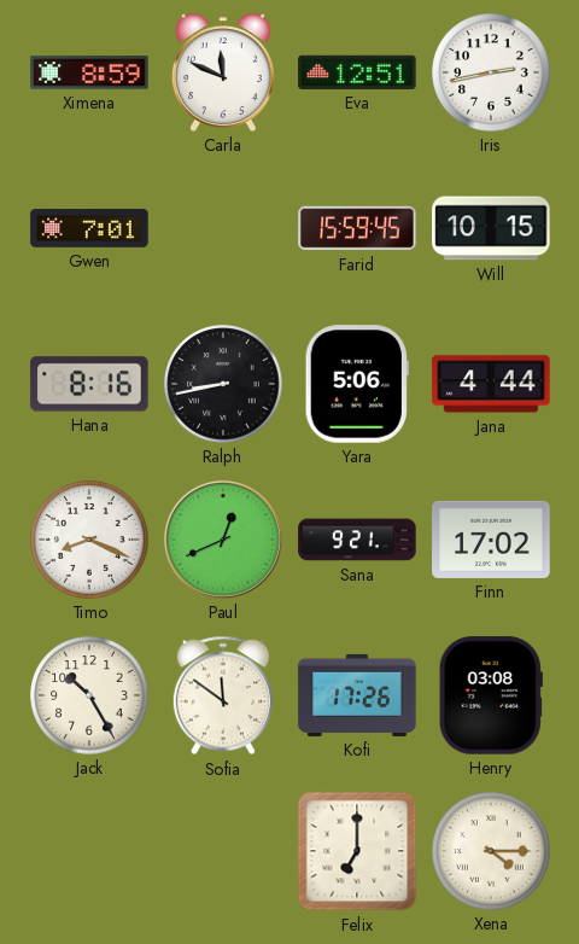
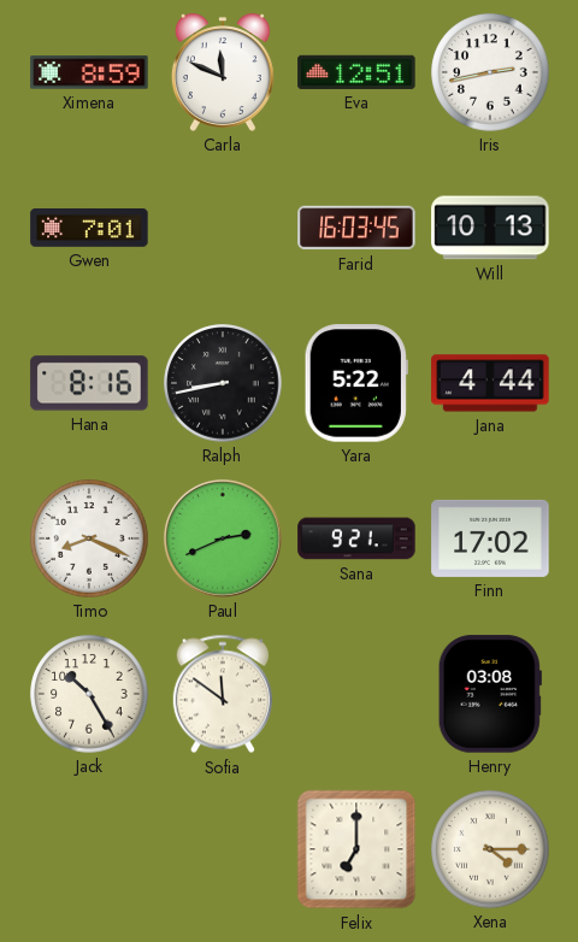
Farid: 15:59 -> 16:03 (356, 228)
Will: 10:15 -> 10:13 (490, 228)
Yara: 5:06 -> 5:22 (356, 383)
Paul: 12:41 -> 2:41 (223, 538)
Kofi: 17:26 -> none (357, 695)
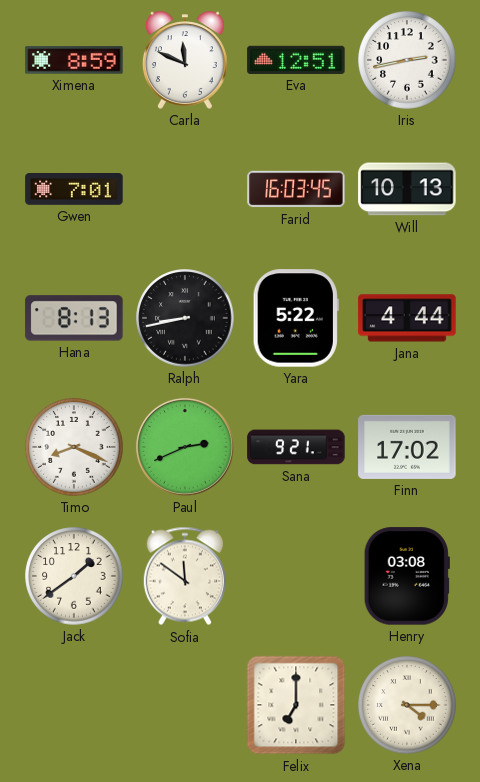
Hana: 8:16 -> 8:13 (74, 318)
Jack: 10:25 -> 1:39 (74, 576)
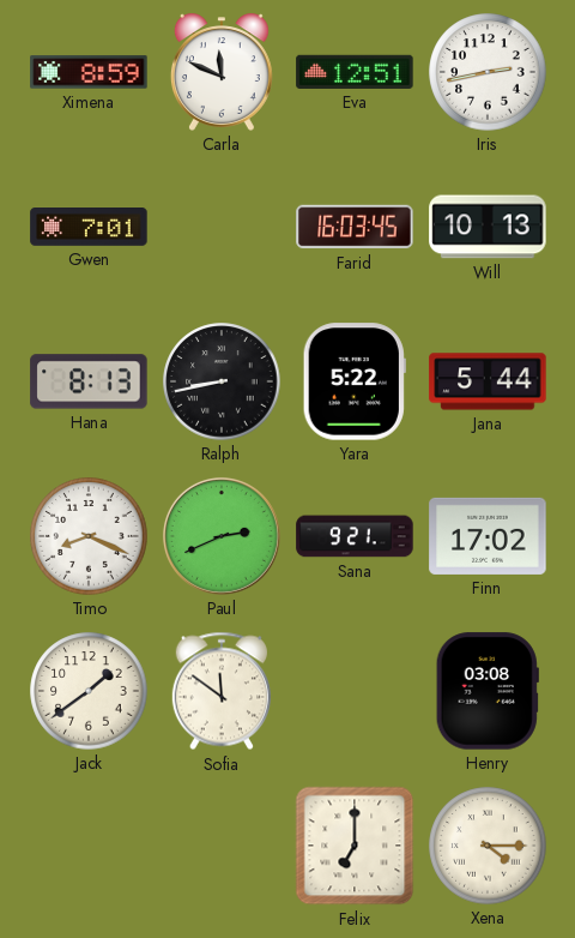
Jana: 4:44 -> 5:44 (488, 381)
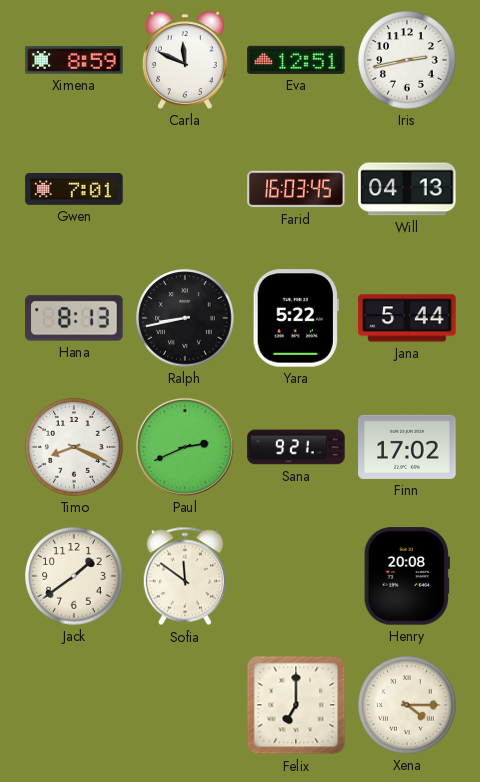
Will: 10:13 -> 04:13 (407, 189)
Henry: 03:08 -> 20:08 (407, 576)
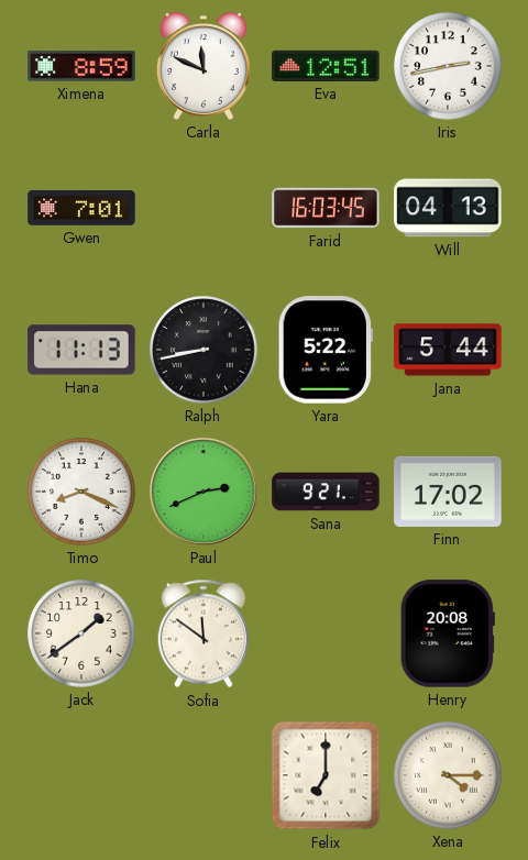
Hana: 8:13 -> 11:13 (81, 350)
